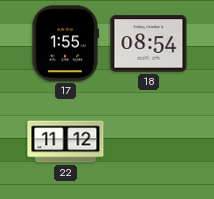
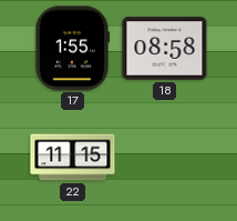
18: 08:54 -> 08:58 (165, 49)
22: 11:12 -> 11:15 (73, 158)
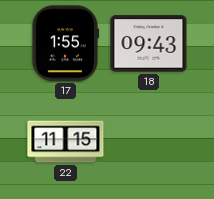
18: 08:58 -> 09:43 (149, 44)
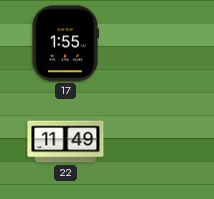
18: 09:43 -> none (149, 44)
22: 11:15 -> 11:49 (66, 142)
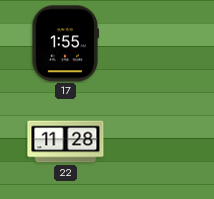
22: 11:49 -> 11:28 (66, 142)
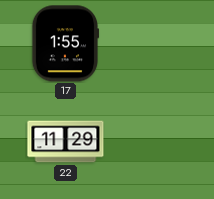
22: 11:28 -> 11:29 (66, 142)
